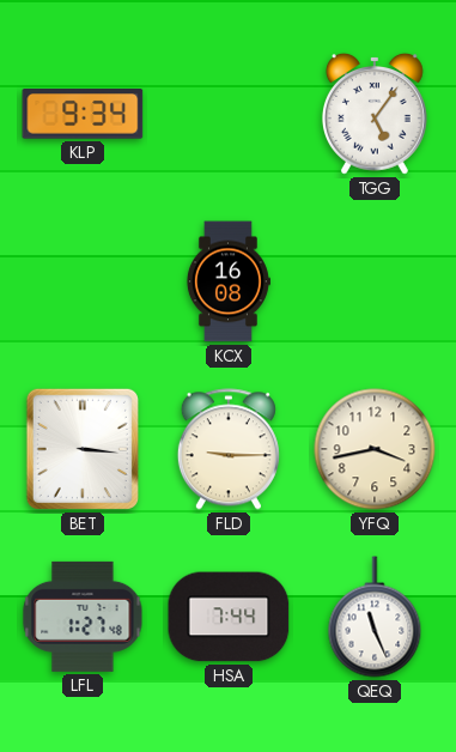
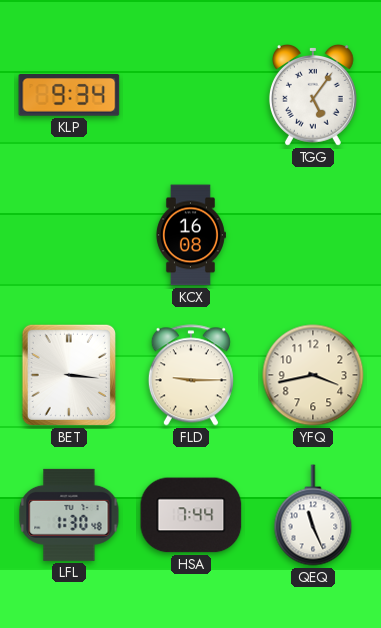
LFL: 1:27 -> 1:30 (69, 515)
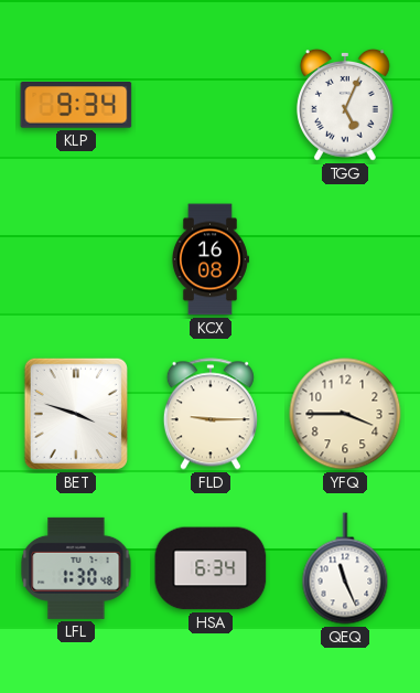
TGG: 5:06 -> 5:04 (345, 105)
BET: 3:16 -> 3:48 (76, 414)
YFQ: 3:43 -> 3:45 (345, 414)
HSA: 7:44 -> 6:34 (211, 568)
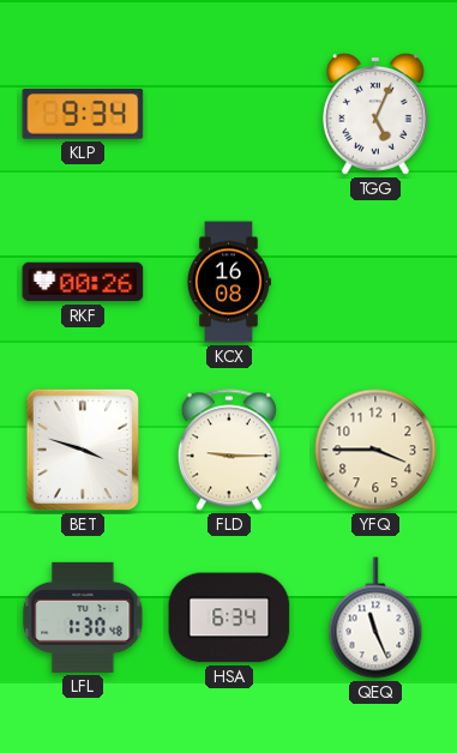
RKF: none -> 00:26 (83, 282)
